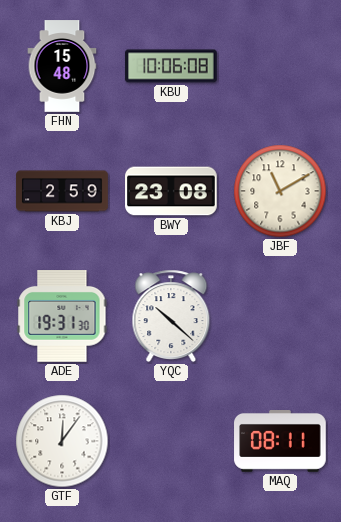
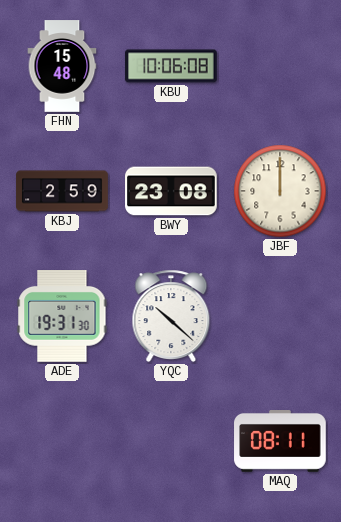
JBF: 11:10 -> 12:00 (280, 191)
GTF: 12:06 -> none (62, 441)
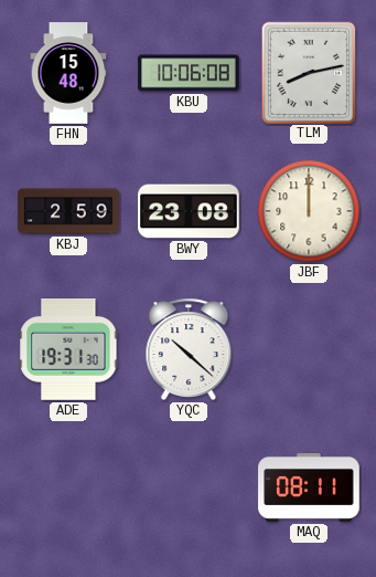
TLM: none -> 8:13 (308, 72)
